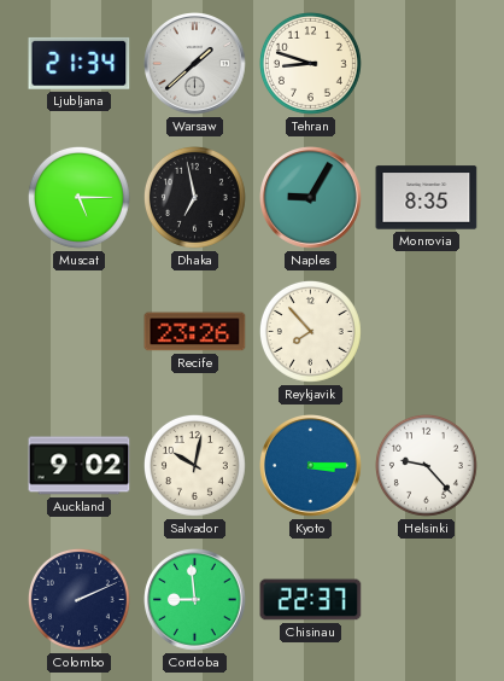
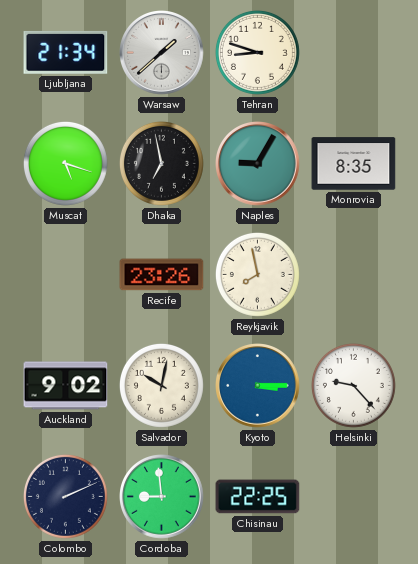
Muscat: 5:15 -> 5:18 (65, 163)
Reykjavik: 7:53 -> 7:58 (257, 274)
Chisinau: 22:37 -> 22:25 (258, 497)
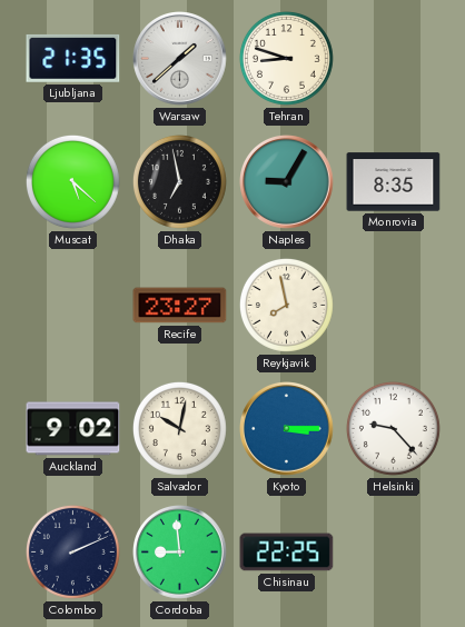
Ljubljana: 21:34 -> 21:35 (73, 58)
Muscat: 5:18 -> 5:22 (72, 181)
Recife: 23:26 -> 23:27 (180, 306)
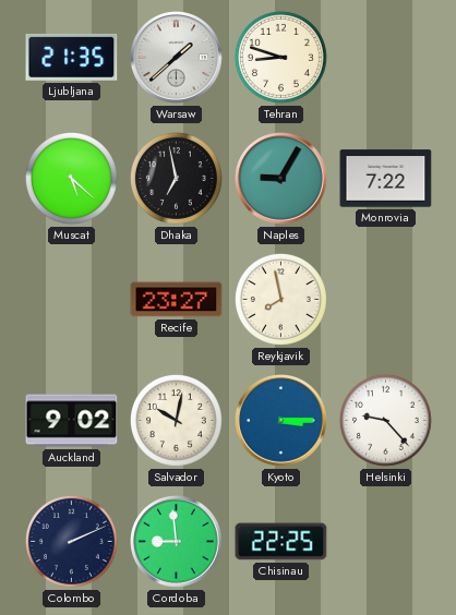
Monrovia: 8:35 -> 7:22 (386, 179)
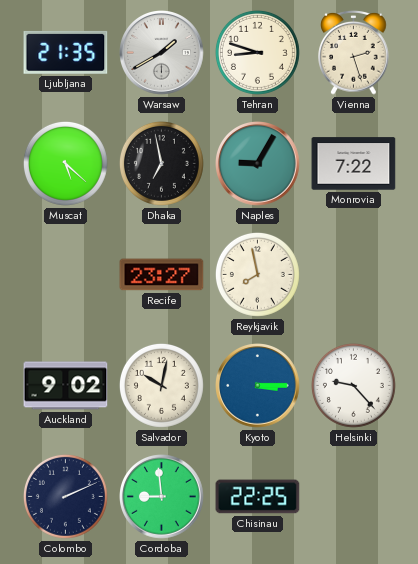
Warsaw: 1:38 -> 1:40 (162, 53)
Vienna: none -> 2:27 (354, 52)
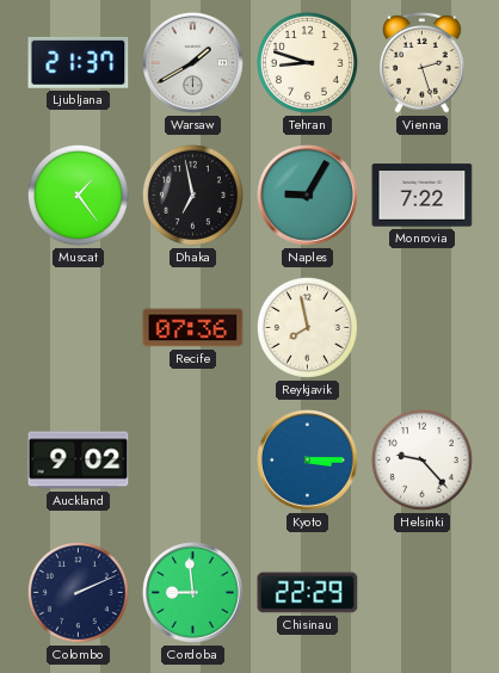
Ljubljana: 21:35 -> 21:37 (79, 62)
Muscat: 5:22 -> 1:24 (78, 195)
Recife: 23:27 -> 07:36 (193, 328)
Salvador: 10:02 -> none (161, 385)
Chisinau: 22:25 -> 22:29 (308, 593)
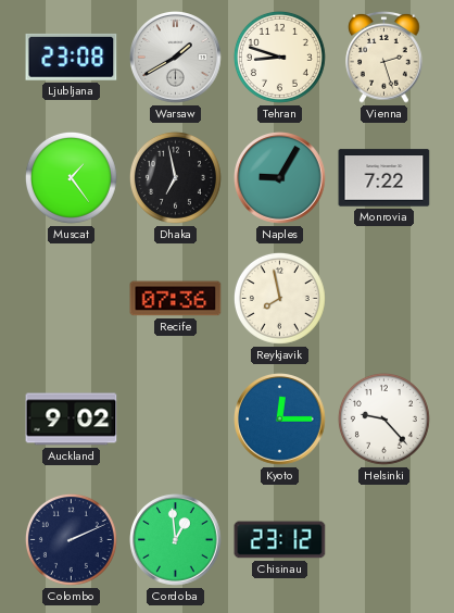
Ljubljana: 21:37 -> 23:08 (72, 57)
Kyoto: 3:15 -> 12:15 (280, 420)
Cordoba: 8:59 -> 12:59 (176, 540)
Chisinau: 22:29 -> 23:12 (280, 540)
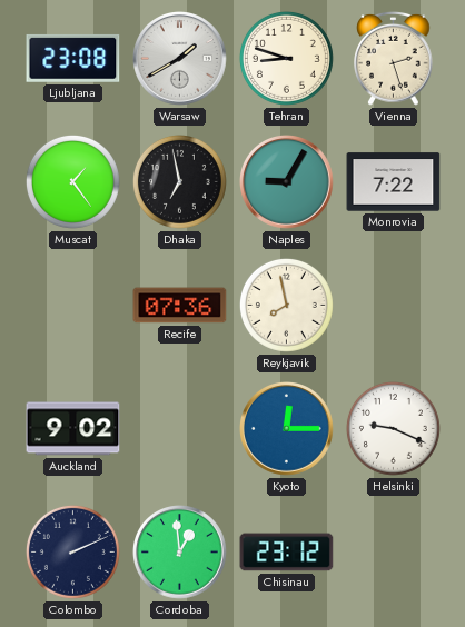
Helsinki: 9:23 -> 9:19 (393, 428)
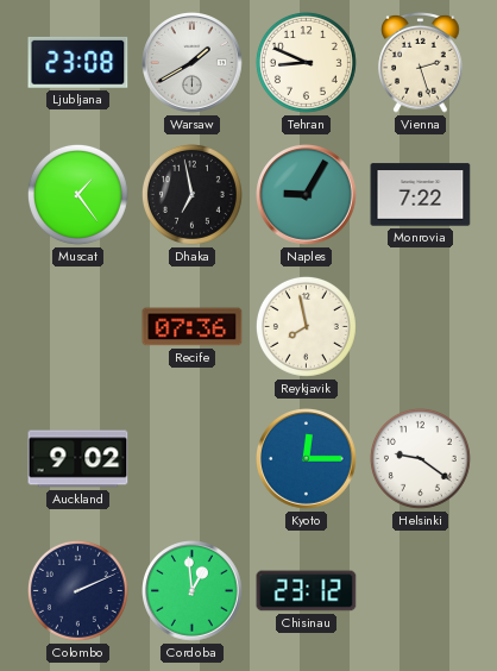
Tehran: 8:48 -> 8:49 (306, 62)
Helsinki: 9:19 -> 9:21 (420, 458)
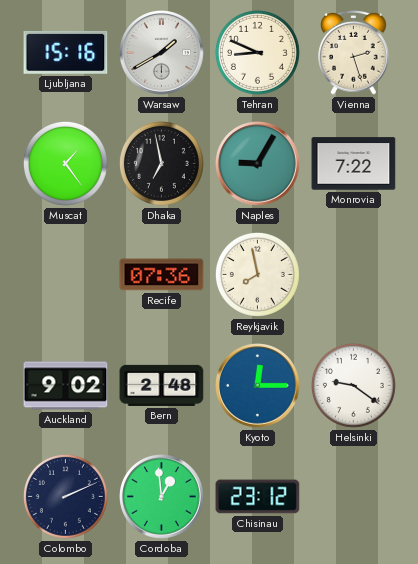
Ljubljana: 23:08 -> 15:16 (66, 52)
Bern: none -> 2:48 (162, 385)
